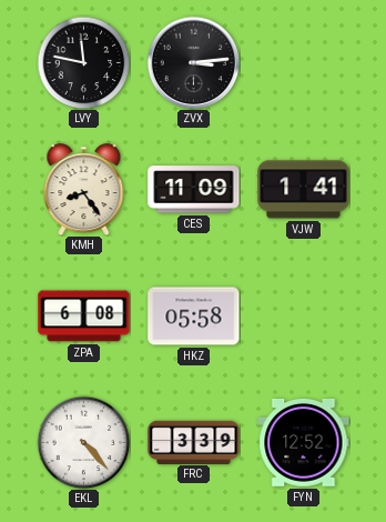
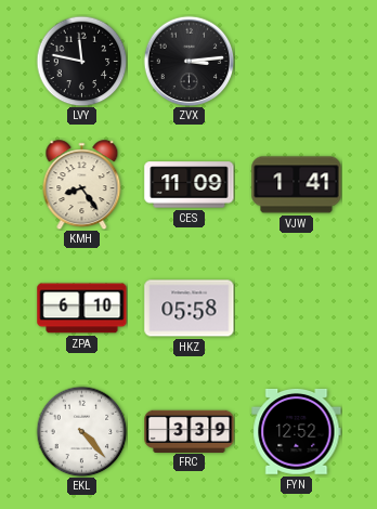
ZPA: 6:08 -> 6:10 (82, 309)
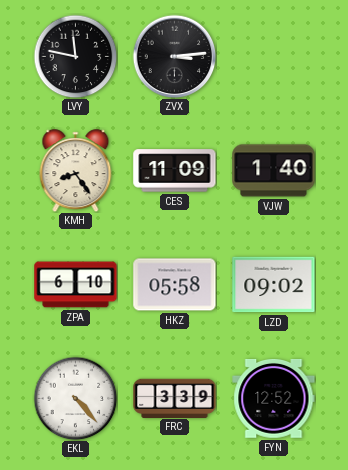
VJW: 1:41 -> 1:40 (274, 171)
LZD: none -> 09:02 (274, 285)
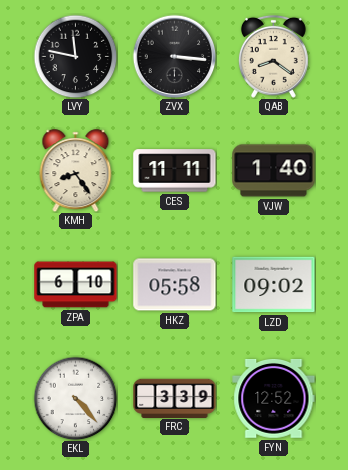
ZVX: 3:14 -> 3:16 (174, 56)
QAB: none -> 8:21 (273, 56)
CES: 11:09 -> 11:11 (175, 171)
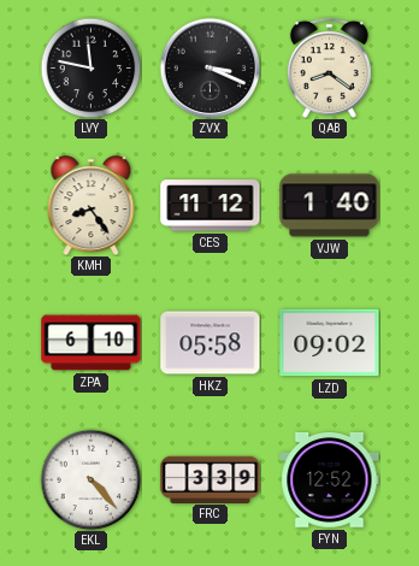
ZVX: 3:16 -> 3:19 (209, 67)
CES: 11:11 -> 11:12 (211, 206)
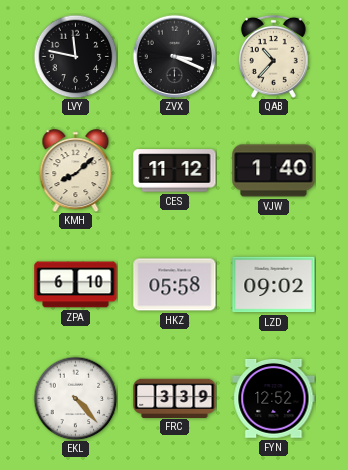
QAB: 8:21 -> 10:37 (273, 56)
KMH: 8:24 -> 8:08 (76, 171)
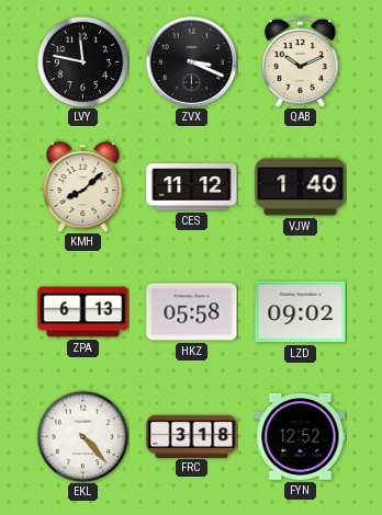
QAB: 10:37 -> 10:11 (300, 61)
ZPA: 6:10 -> 6:13 (83, 312)
FRC: 3:39 -> 3:18 (192, 436)
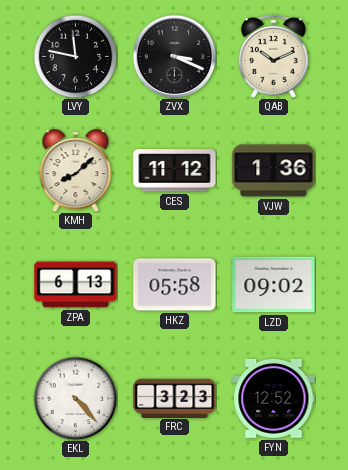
VJW: 1:40 -> 1:36 (274, 171)
FRC: 3:18 -> 3:23 (175, 398)
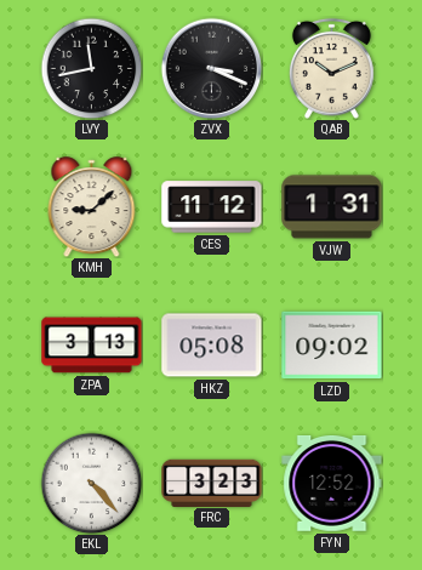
LVY: 11:47 -> 11:43 (91, 68)
KMH: 8:08 -> 9:08 (92, 207)
VJW: 1:36 -> 1:31 (332, 207)
ZPA: 6:13 -> 3:13 (92, 346)
HKZ: 05:58 -> 05:08 (212, 346)
